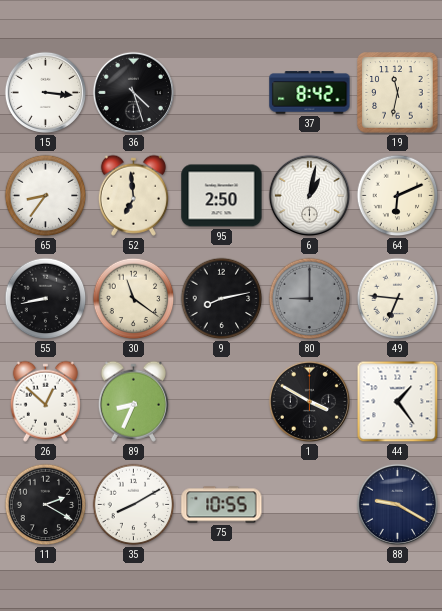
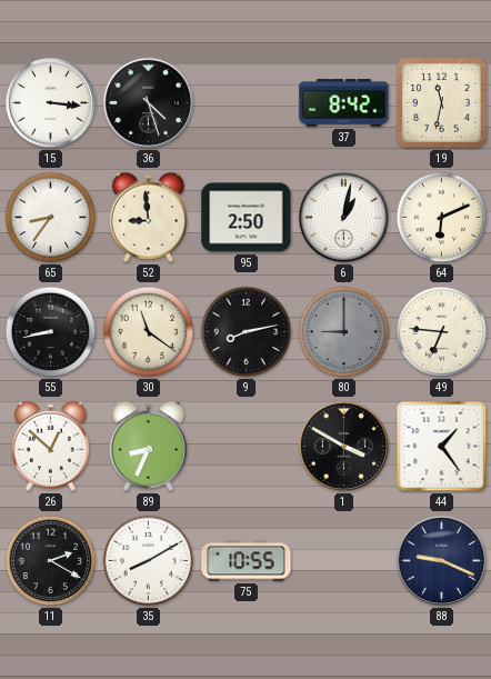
52: 6:59 -> 8:59 (148, 217)
88: 9:20 -> 9:19 (441, 560)
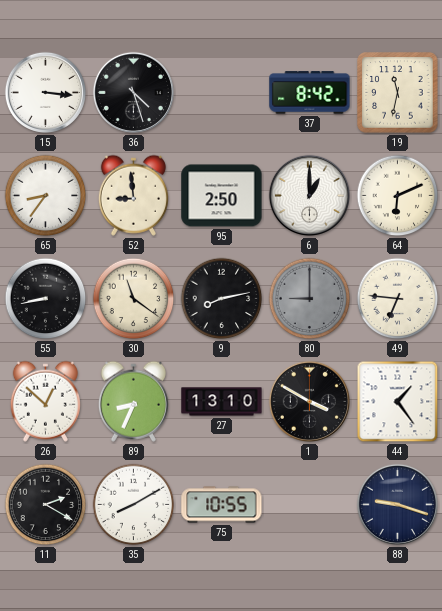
6: 1:02 -> 1:00 (309, 195)
27: none -> 13:10 (222, 402)
88: 9:19 -> 9:18 (397, 504)
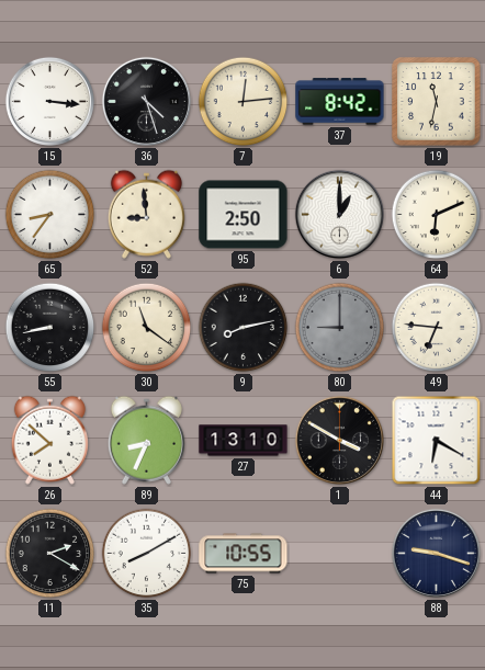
7: none -> 12:14 (244, 102)
26: 12:52 -> 7:52 (49, 440)
44: 1:24 -> 6:20 (437, 441)
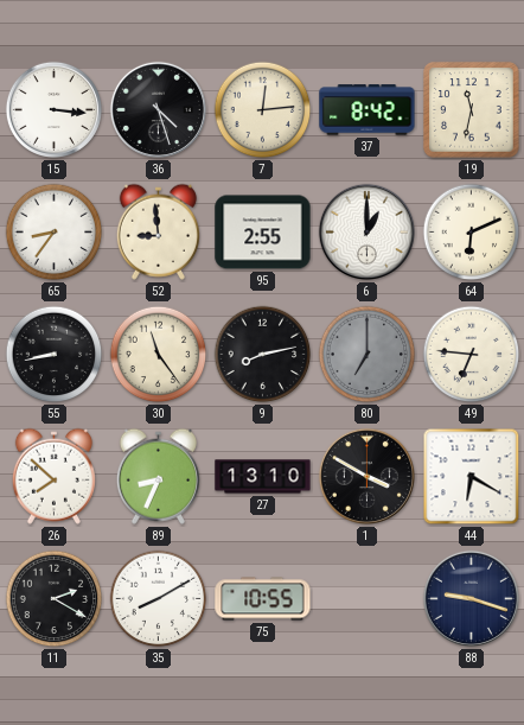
95: 2:50 -> 2:55 (263, 233)
30: 11:21 -> 11:24 (159, 355)
80: 9:00 -> 7:00 (368, 355)
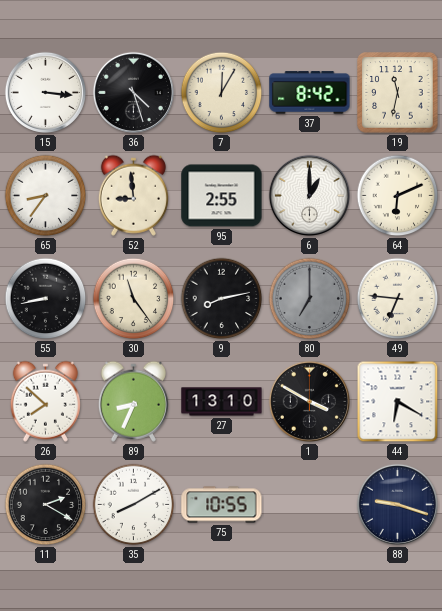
7: 12:14 -> 12:05 (222, 93)
